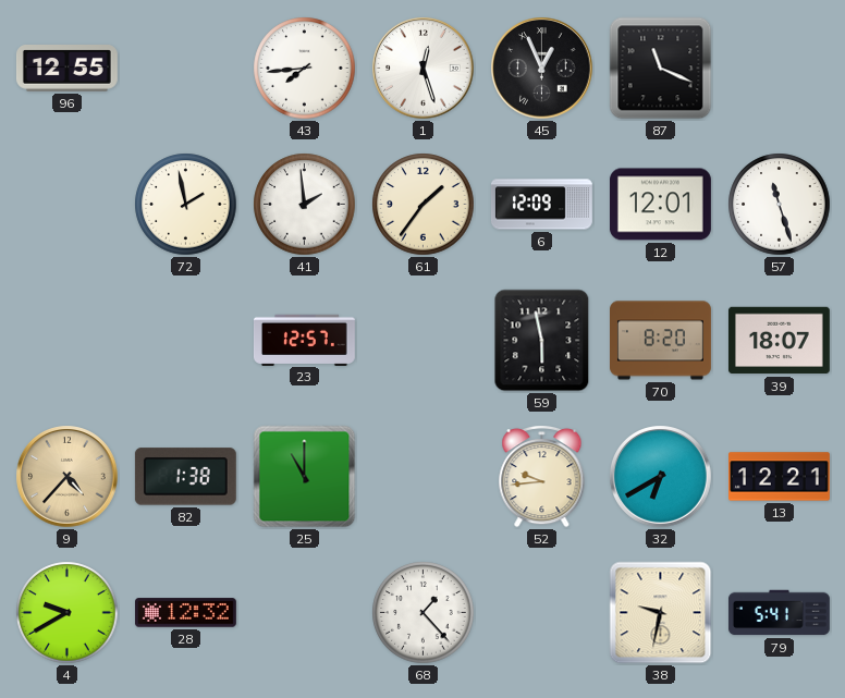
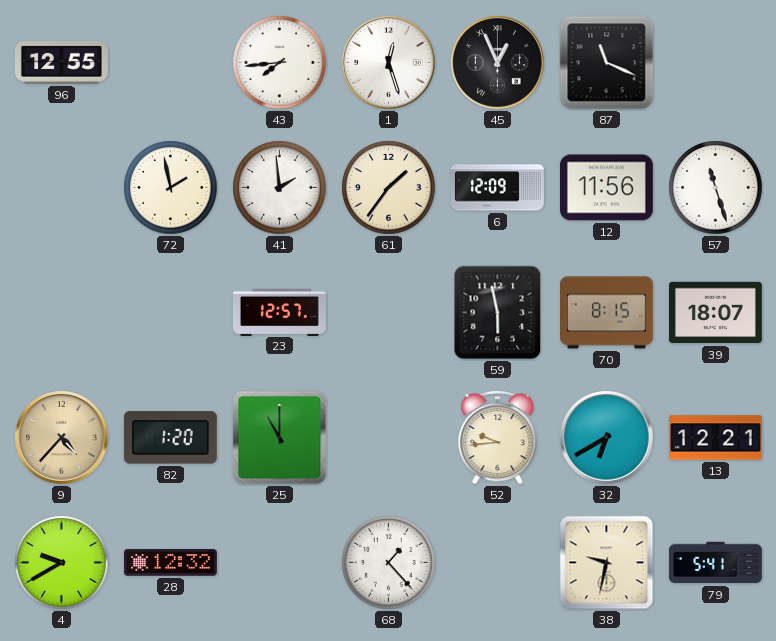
12: 12:01 -> 11:56 (606, 188)
70: 8:20 -> 8:15 (607, 313)
82: 1:38 -> 1:20 (170, 438)
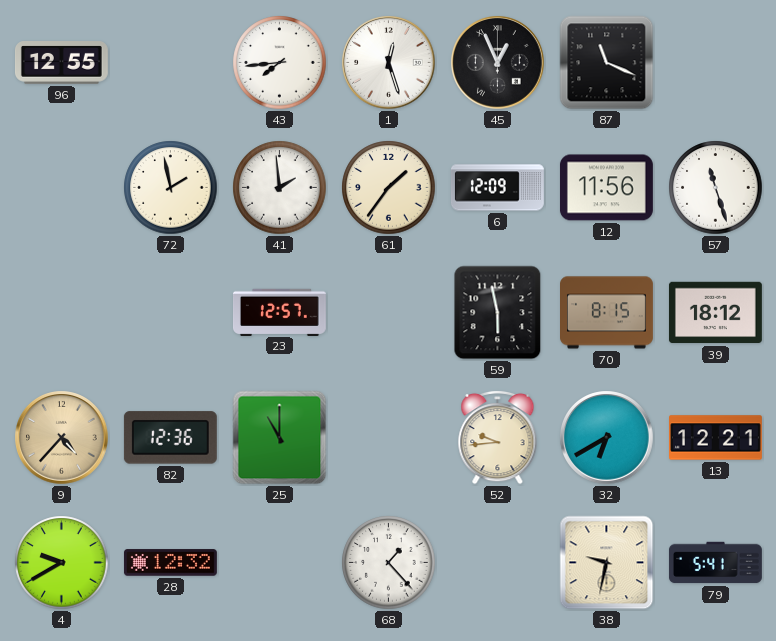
39: 18:07 -> 18:12 (715, 313)
82: 1:20 -> 12:36 (170, 438)
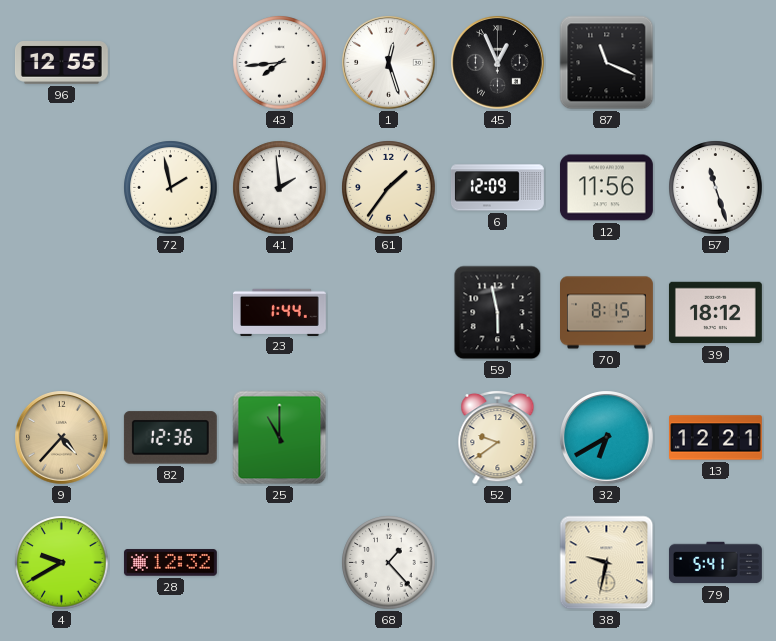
23: 12:57 -> 1:44 (279, 312)
52: 9:44 -> 9:39 (498, 437)
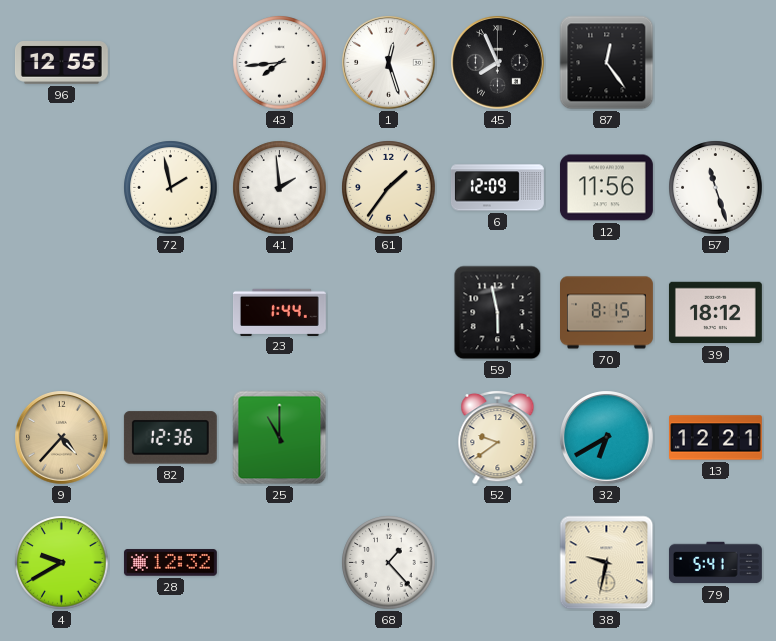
45: 12:56 -> 7:56 (498, 63)
87: 11:19 -> 12:24 (607, 63)
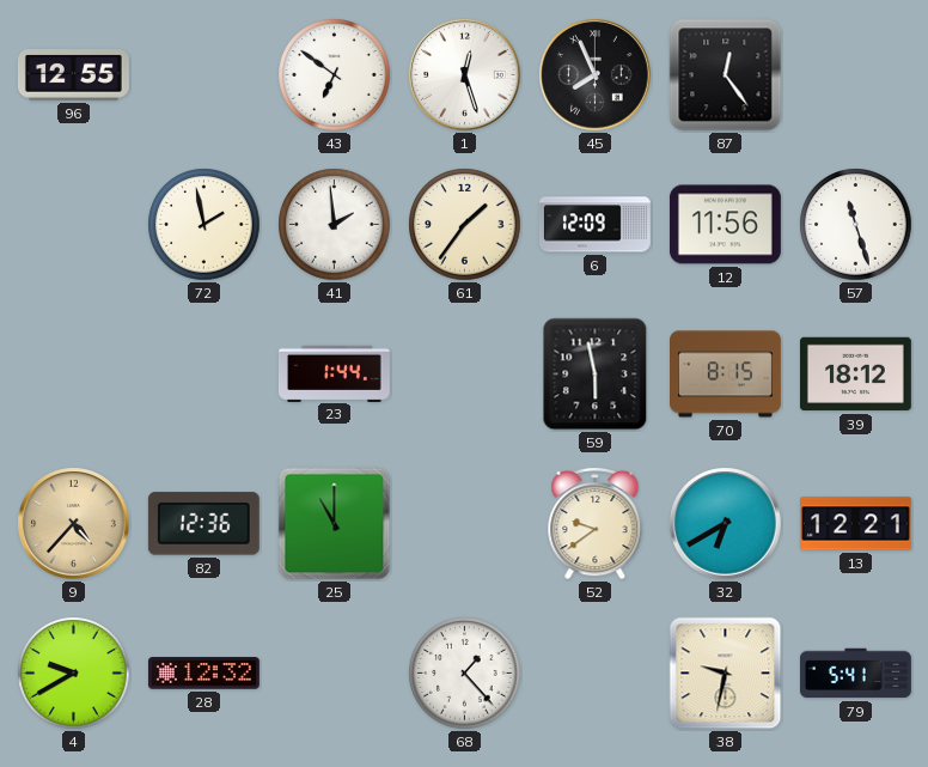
43: 7:44 -> 6:51 (335, 75)
